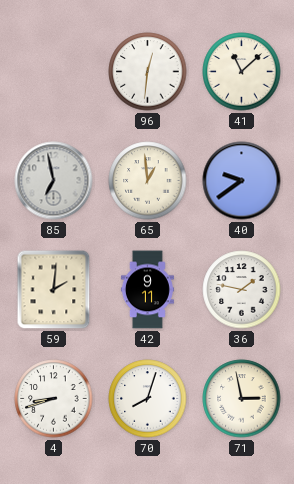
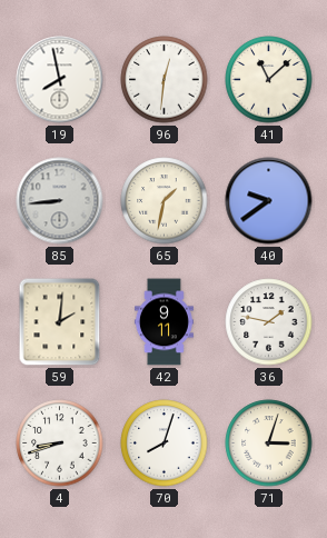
19: none -> 7:58 (60, 80)
85: 6:58 -> 8:44 (60, 201)
65: 12:59 -> 1:32 (165, 201)
71: 2:58 -> 3:03 (269, 444)
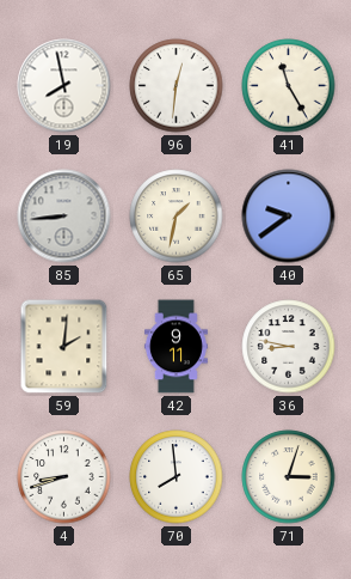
41: 11:08 -> 11:25 (289, 86)
36: 1:47 -> 8:47 (289, 347)
70: 8:03 -> 7:59 (177, 477)
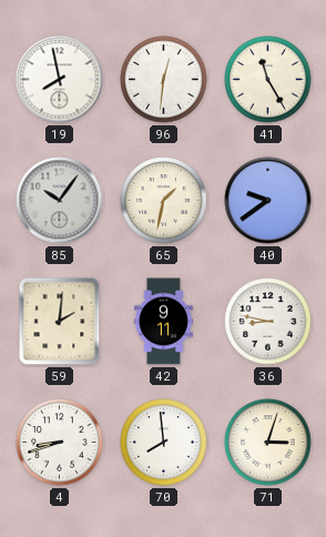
85: 8:44 -> 10:06 (60, 201)
